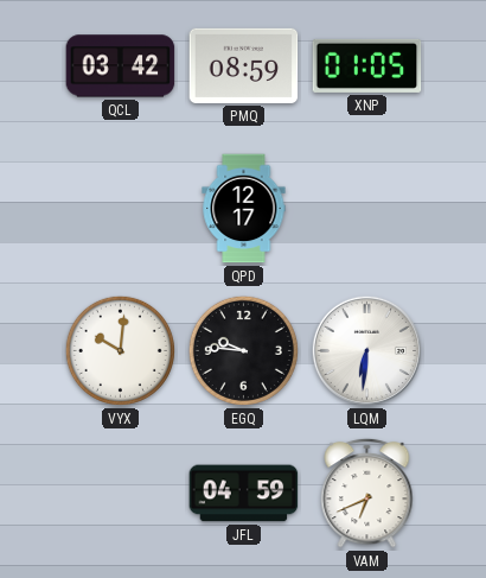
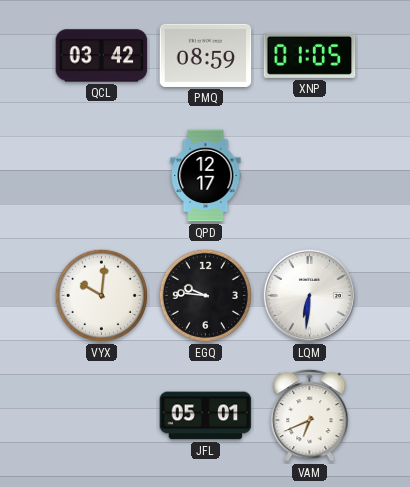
JFL: 04:59 -> 05:01 (206, 416)
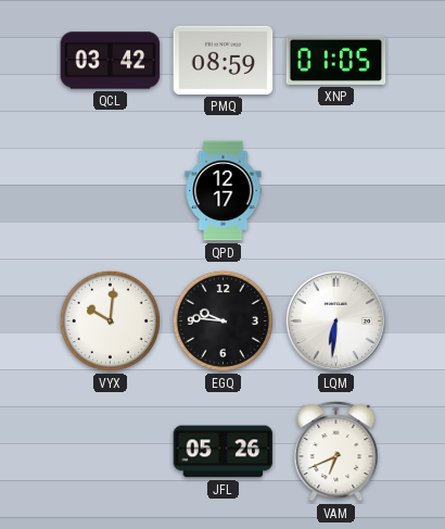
JFL: 05:01 -> 05:26 (224, 452)
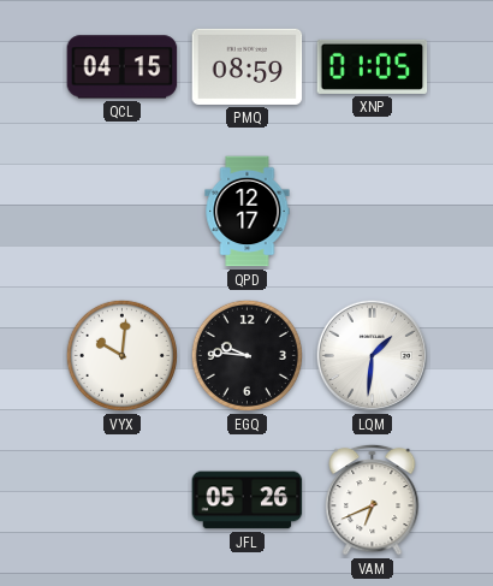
QCL: 03:42 -> 04:15 (123, 67)
LQM: 6:31 -> 1:31 (372, 355)
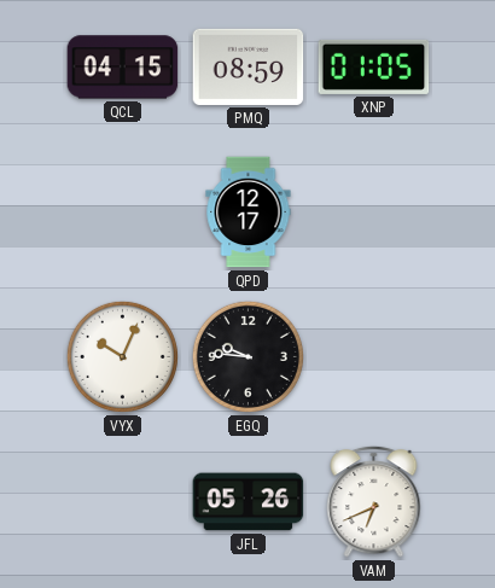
VYX: 10:01 -> 10:04 (122, 356)
LQM: 1:31 -> none (372, 355)
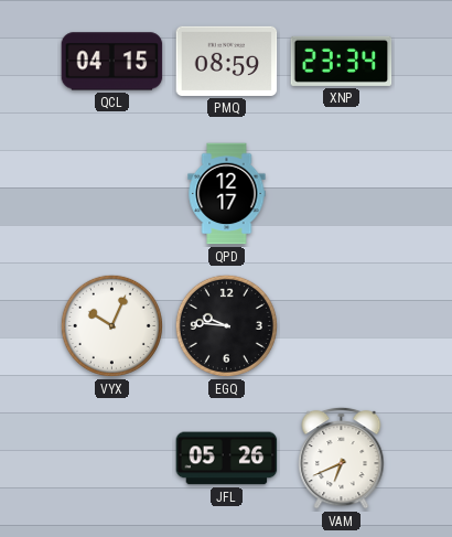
XNP: 01:05 -> 23:34 (342, 61)
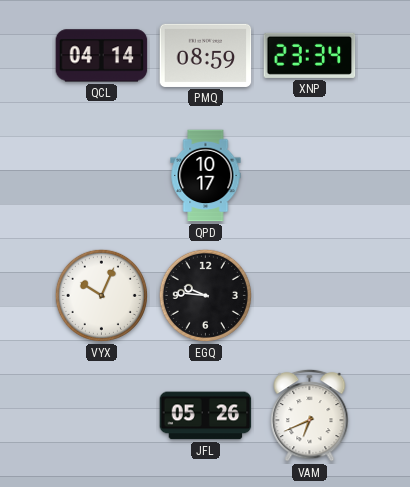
QCL: 04:15 -> 04:14 (102, 56)
QPD: 12:17 -> 10:17 (206, 176)
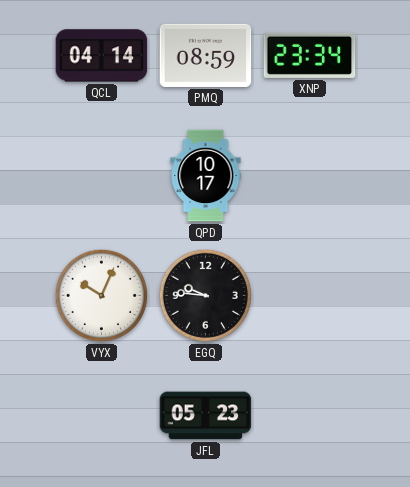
JFL: 05:26 -> 05:23 (206, 416)
VAM: 6:41 -> none (310, 415)
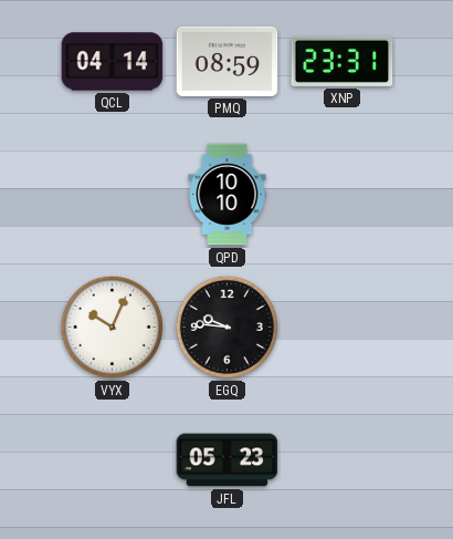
XNP: 23:34 -> 23:31 (343, 61)
QPD: 10:17 -> 10:10 (228, 195)
